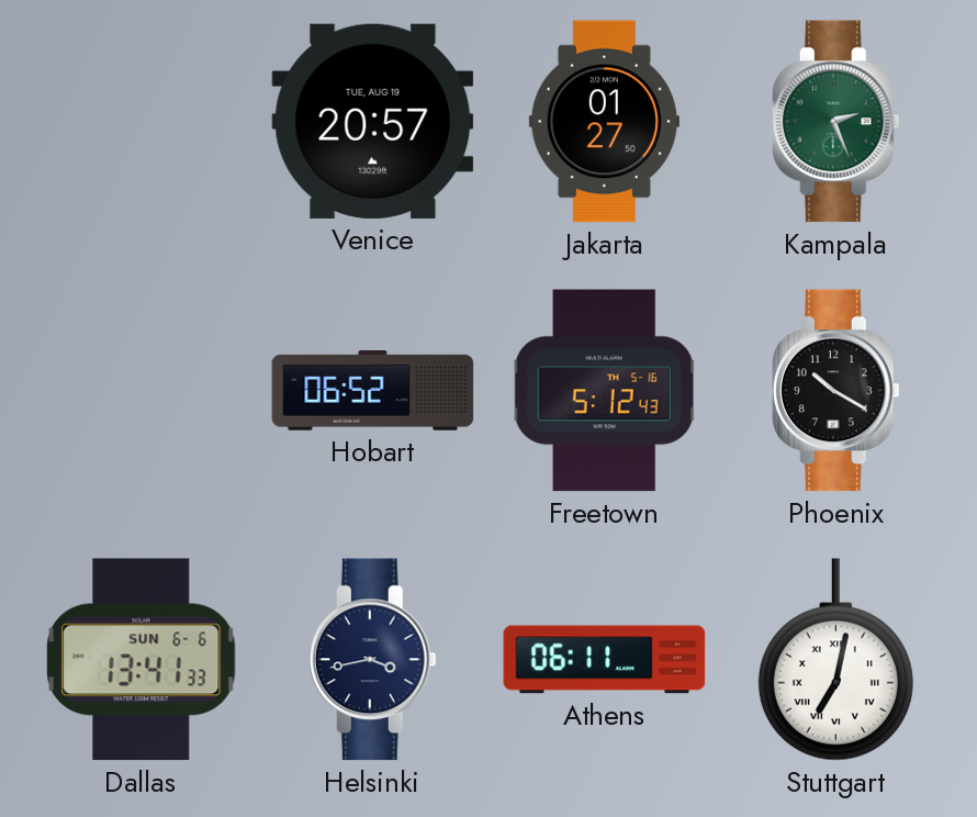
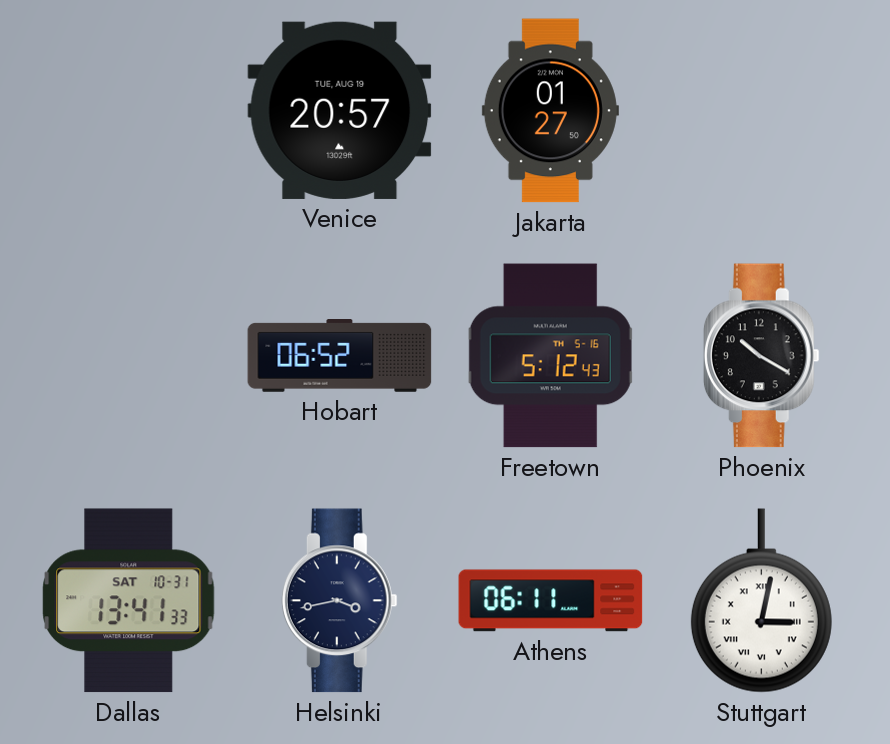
Kampala: 2:26 -> none (835, 122)
Dallas date: SUN 6-6 -> SAT 10-31 (129, 601)
Stuttgart: 7:02 -> 3:02 (761, 601)
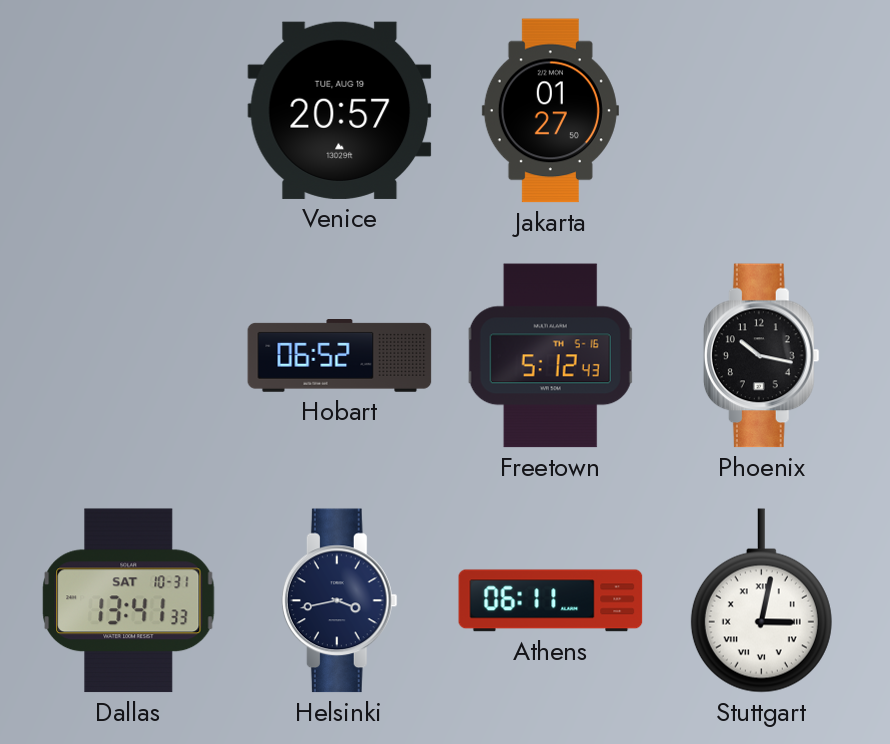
Phoenix: 10:20 -> 10:17 (761, 356)
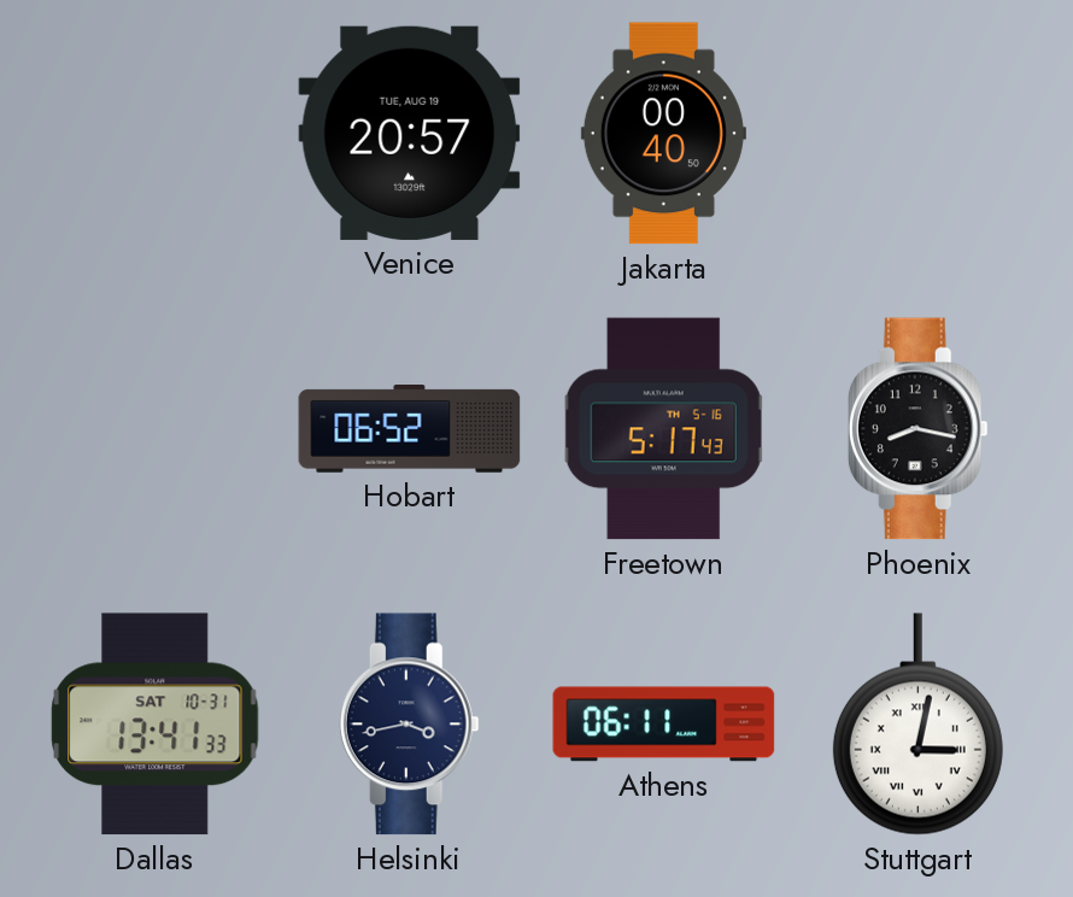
Jakarta: 01:27 -> 00:40 (663, 134)
Freetown: 5:12 -> 5:17 (664, 429)
Phoenix: 10:17 -> 8:17 (917, 429)
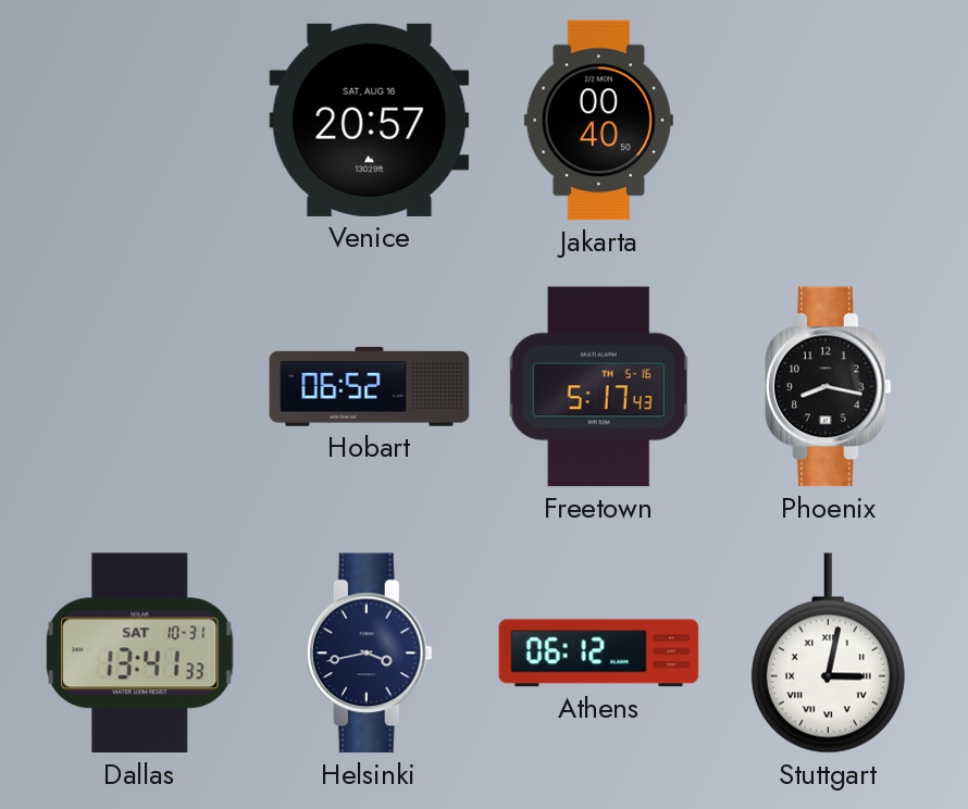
Venice date: TUE, AUG 19 -> SAT, AUG 16 (370, 120)
Athens: 06:11 -> 06:12 (599, 654)
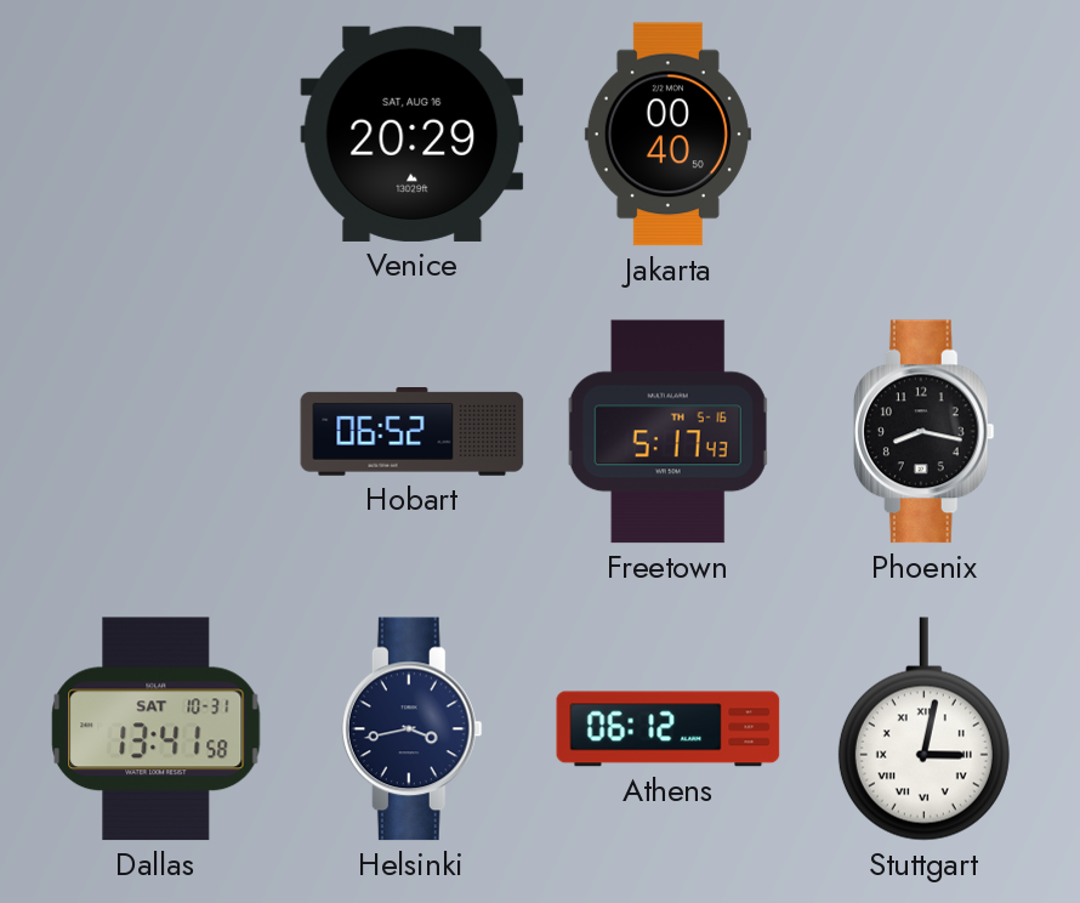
Venice: 20:57 -> 20:29 (413, 134)
Dallas: 13:41:33 -> 13:41:58 (157, 729)
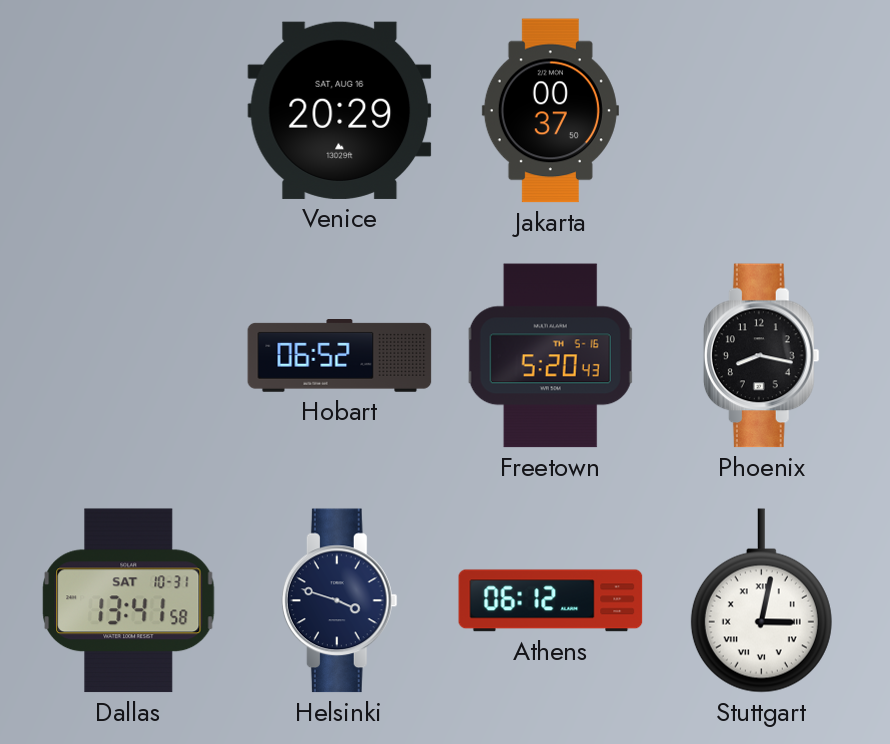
Jakarta: 00:40 -> 00:37 (550, 111)
Freetown: 5:17 -> 5:20 (551, 356)
Helsinki: 3:43 -> 3:48 (339, 601)
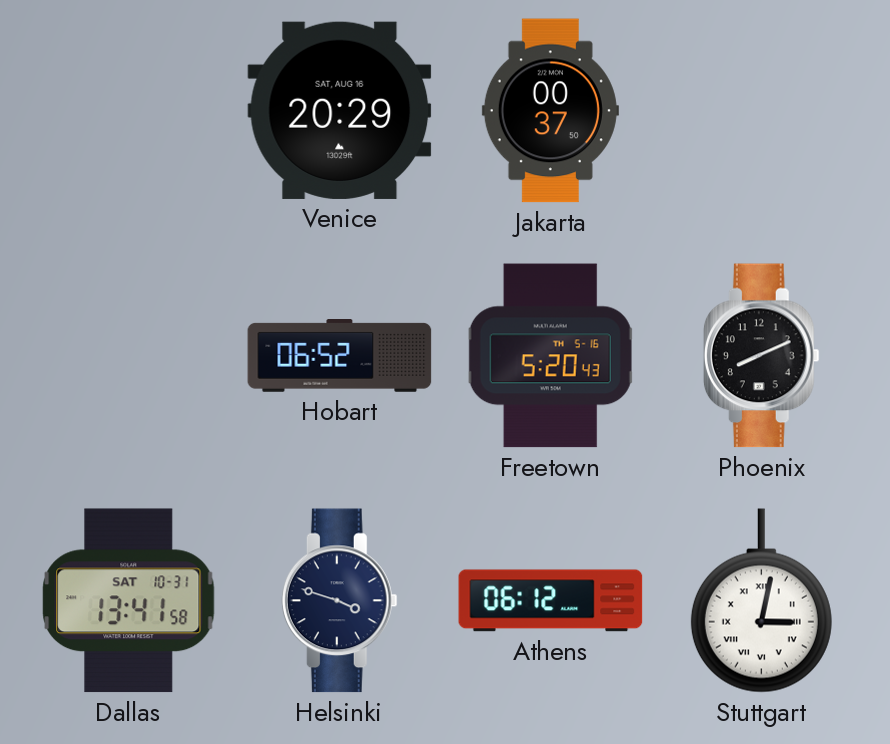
Phoenix: 8:17 -> 8:11 (761, 356)
